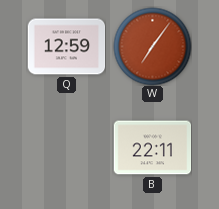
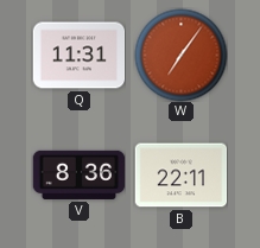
Q: 12:59 -> 11:31 (78, 56)
V: none -> 8:36 (78, 174)
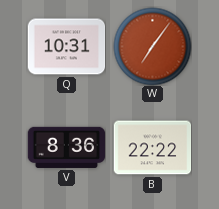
Q: 11:31 -> 10:31 (66, 47)
B: 22:11 -> 22:22 (152, 148)
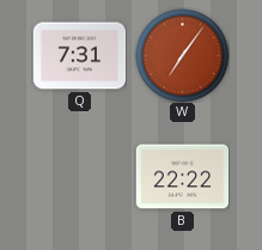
Q: 10:31 -> 7:31 (79, 56)
V: 8:36 -> none (66, 147)
